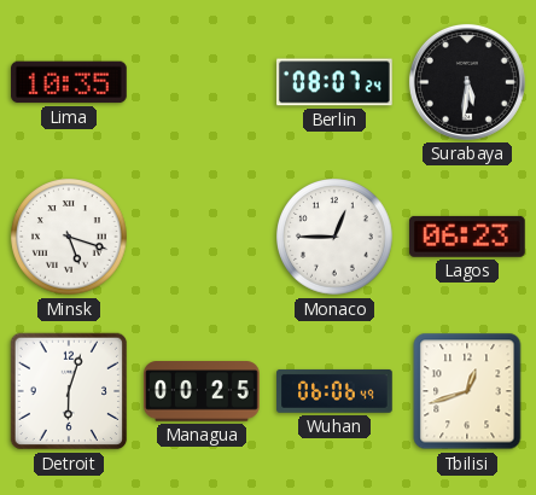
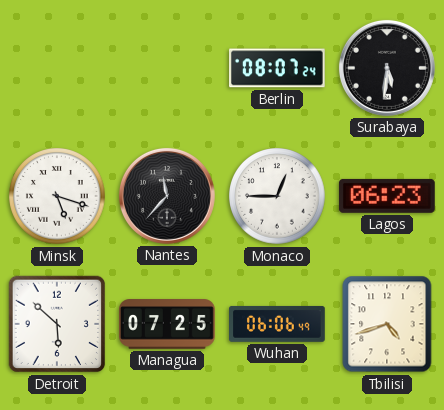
Lima: 10:35 -> none (70, 82)
Nantes: none -> 11:37 (167, 196)
Detroit: 6:03 -> 5:52 (57, 324)
Managua: 00:25 -> 07:25 (168, 324)
Tbilisi: 12:42 -> 4:42 (387, 324)
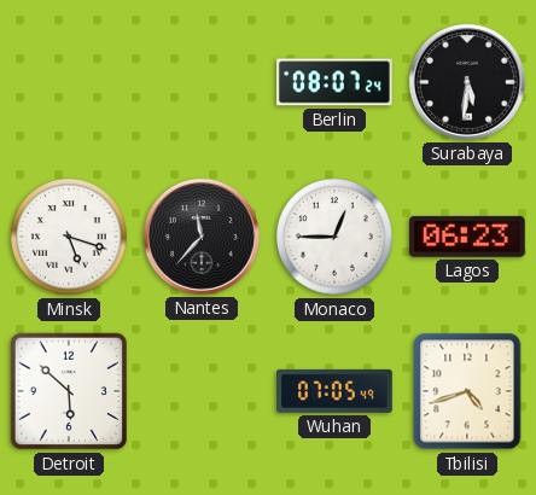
Managua: 07:25 -> none (168, 324)
Wuhan: 06:06 -> 07:05 (336, 391)
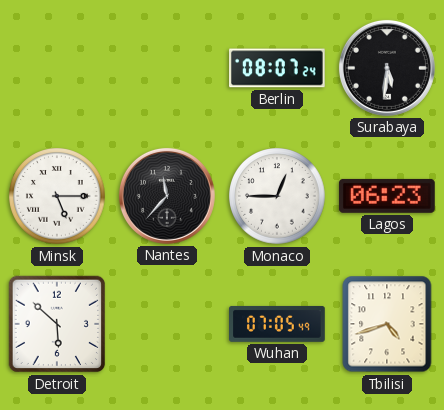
Minsk: 5:18 -> 5:15 (57, 196)
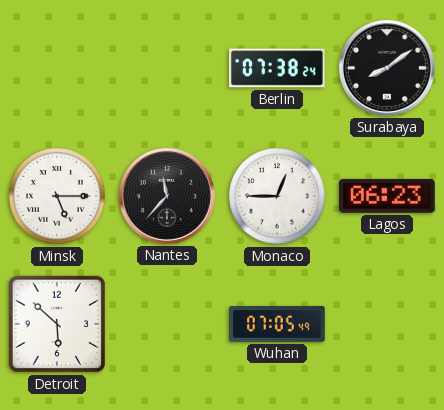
Berlin: 08:07 -> 07:38 (278, 68)
Surabaya: 5:31 -> 8:09 (387, 68)
Tbilisi: 4:42 -> none (387, 324)
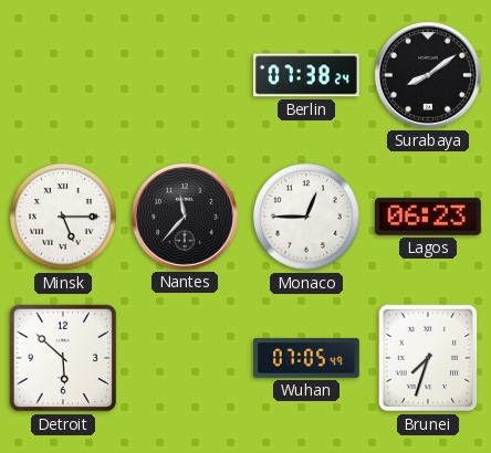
Brunei: none -> 7:33 (428, 358)
